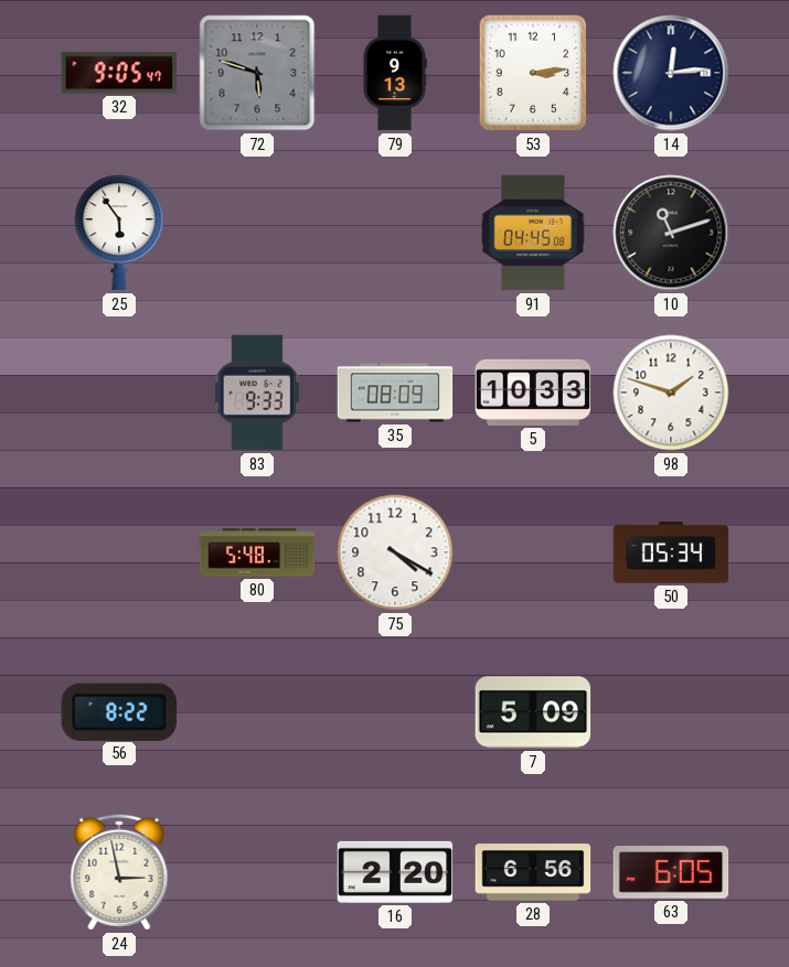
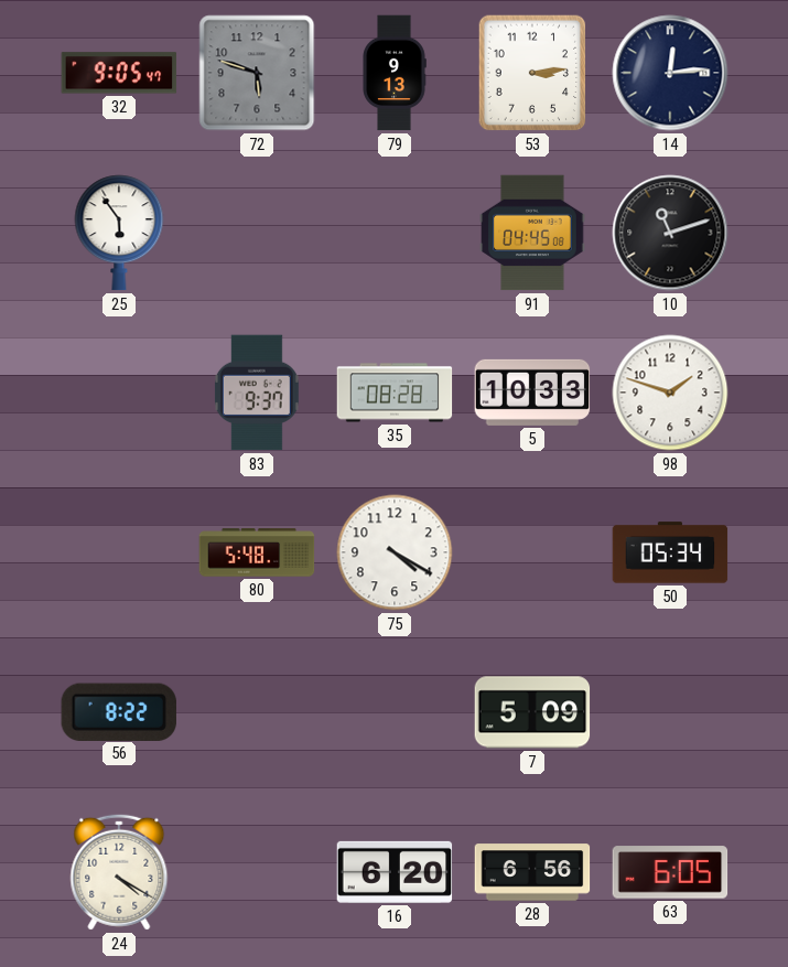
83: 9:33 -> 9:37 (257, 393)
35: 08:09 -> 08:28 (395, 393)
24: 2:58 -> 4:20 (119, 872)
16: 2:20 -> 6:20 (395, 872)
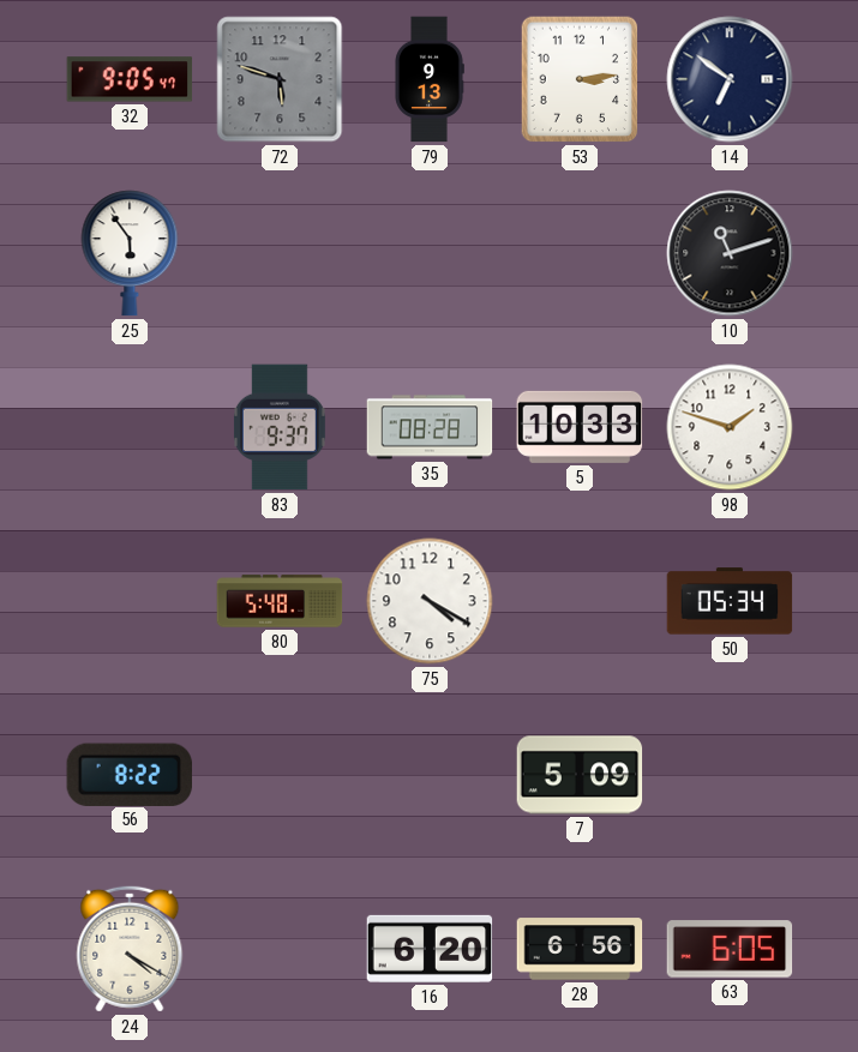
14: 12:14 -> 6:51 (730, 79)
91: 04:45 -> none (532, 233)
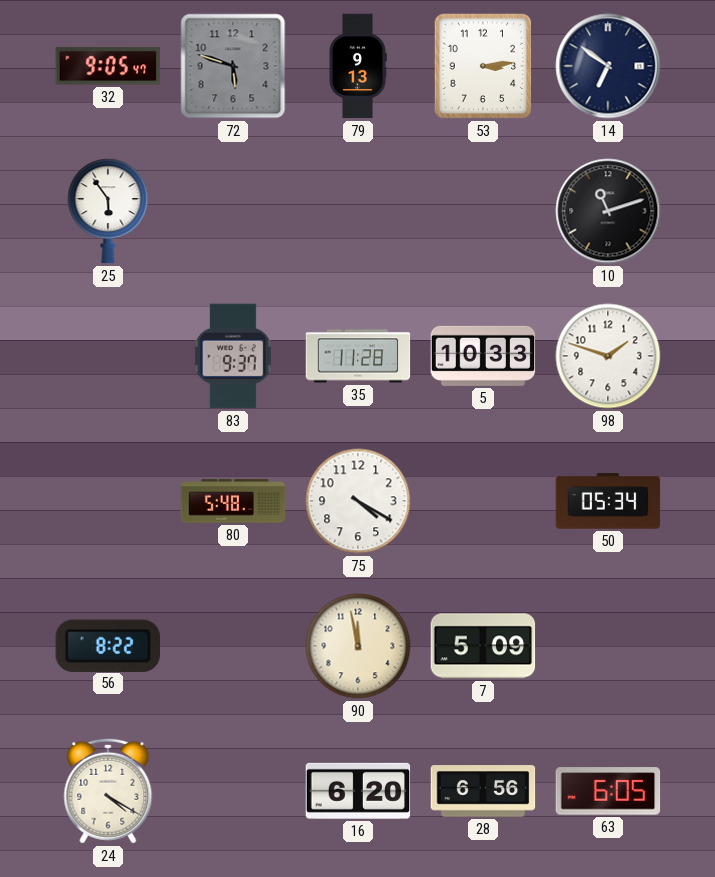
35: 08:28 -> 11:28 (358, 356)
90: none -> 11:58 (358, 646)
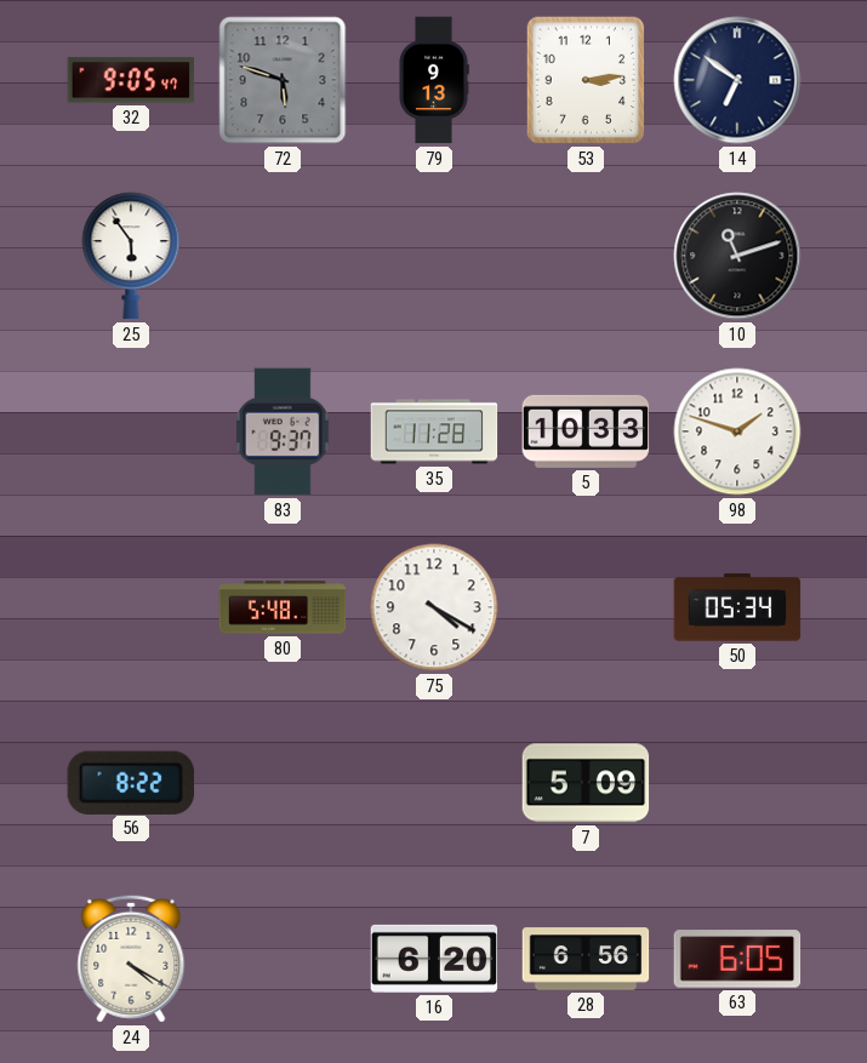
90: 11:58 -> none (358, 646)
